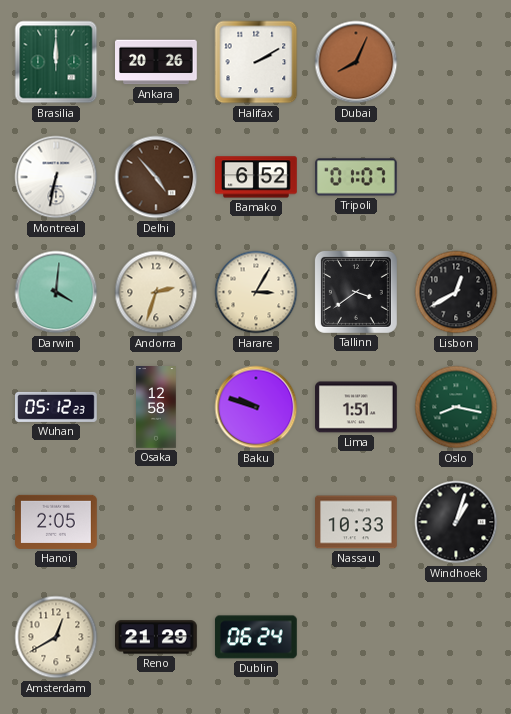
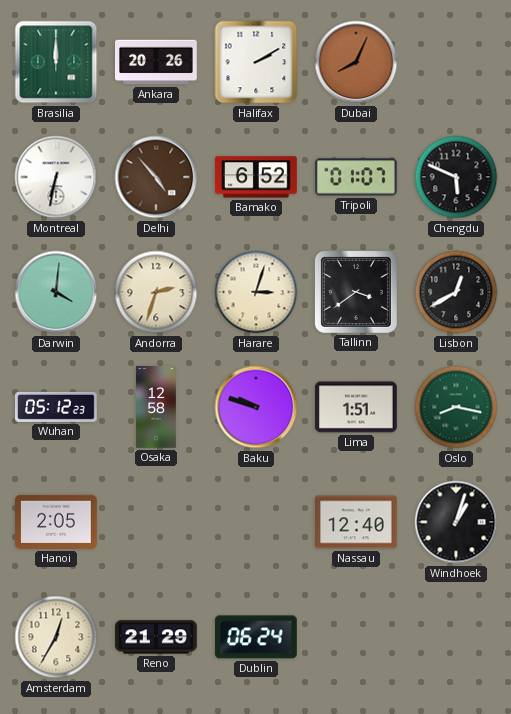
Chengdu: none -> 5:49 (456, 177)
Harare: 3:05 -> 3:03 (256, 292)
Nassau: 10:33 -> 12:40 (357, 522)
Amsterdam: 12:40 -> 12:35 (56, 637)
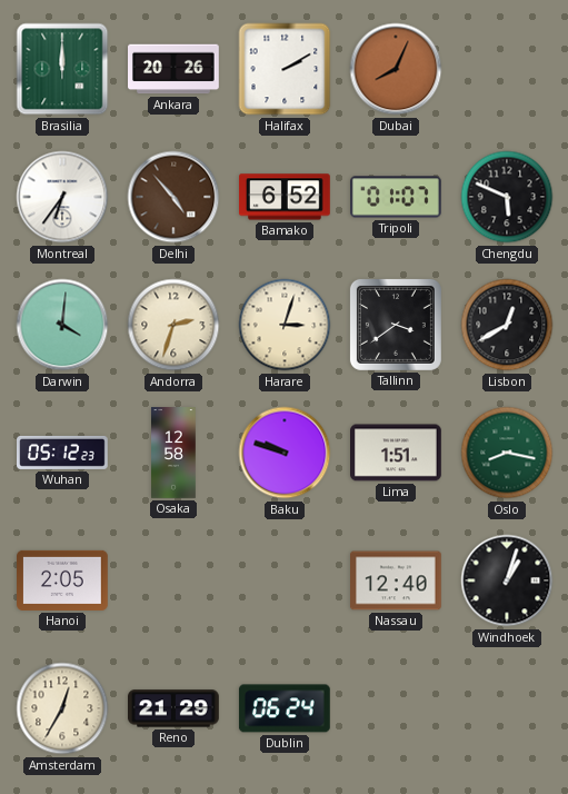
Montreal: 6:32 -> 6:36 (62, 197)
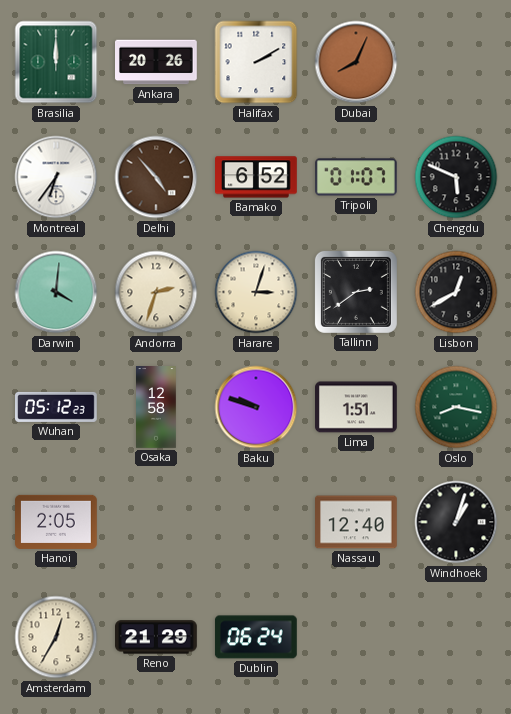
Tallinn: 3:39 -> 2:39 (356, 292)
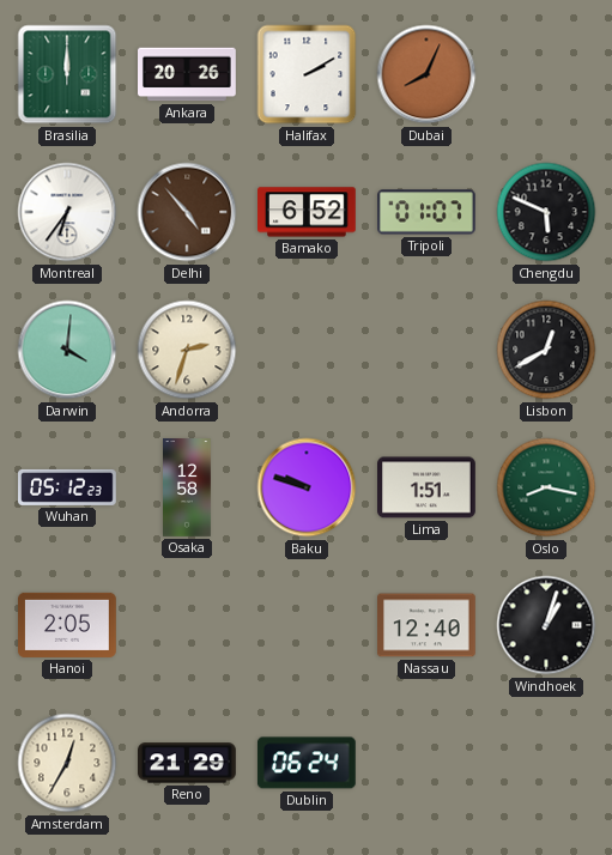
Harare: 3:03 -> none (256, 292)
Tallinn: 2:39 -> none (356, 292)
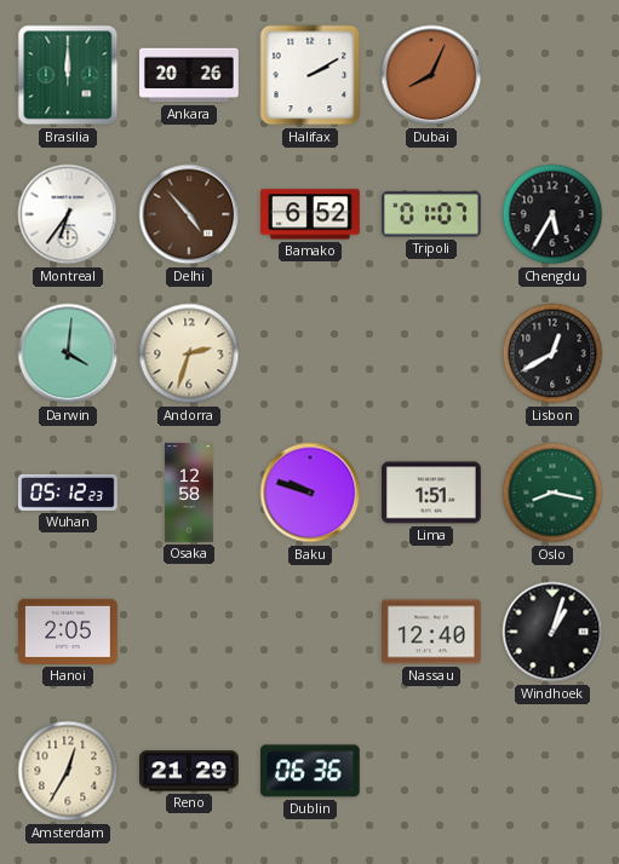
Chengdu: 5:49 -> 5:35 (552, 214)
Dublin: 06:24 -> 06:36 (310, 771)
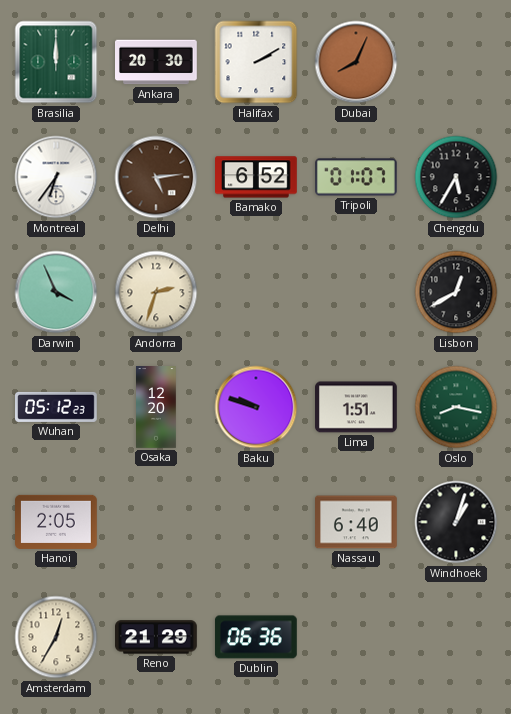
Ankara: 20:26 -> 20:30 (157, 62)
Delhi: 4:53 -> 5:14 (156, 177)
Darwin: 4:01 -> 3:56 (56, 292)
Osaka: 12:58 -> 12:20 (157, 407)
Nassau: 12:40 -> 6:40 (357, 522)
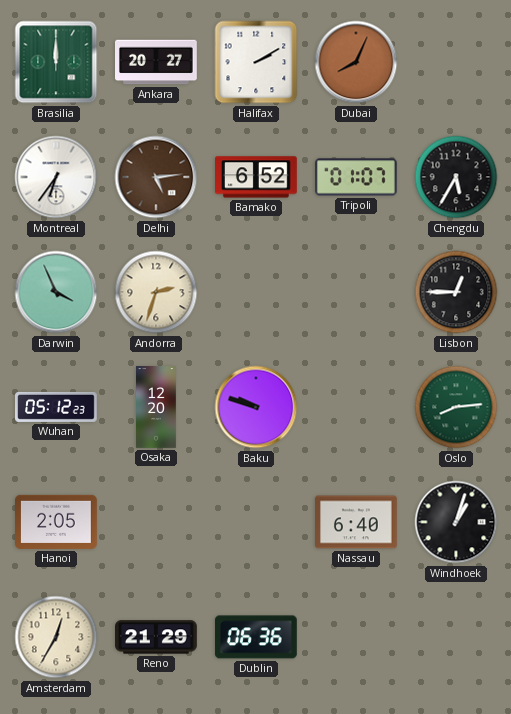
Ankara: 20:30 -> 20:27 (157, 62)
Lisbon: 12:40 -> 12:45 (456, 292)
Lima: 1:51 -> none (357, 407)
Oslo: 8:17 -> 8:14 (456, 407)
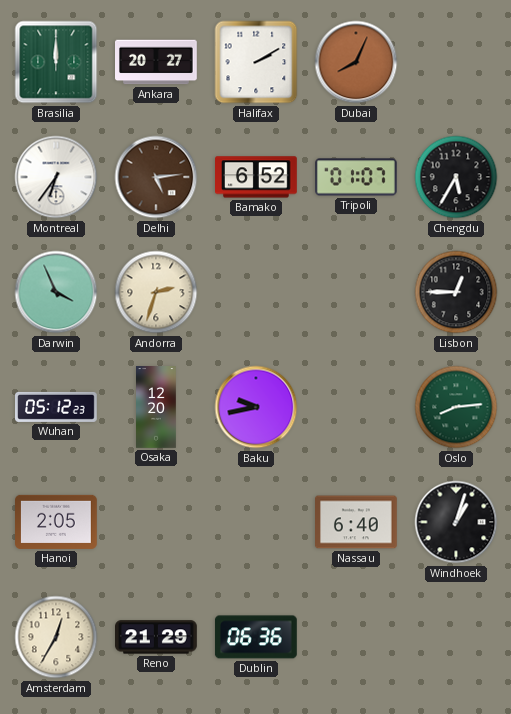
Baku: 9:48 -> 9:43 (256, 407)
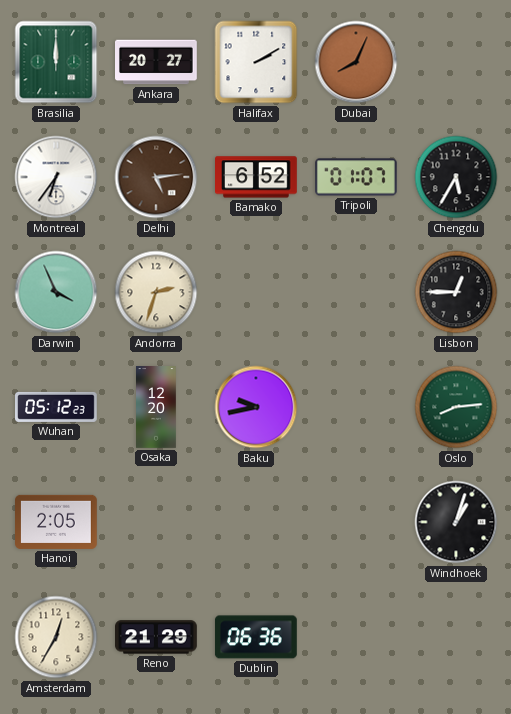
Nassau: 6:40 -> none (357, 522)
